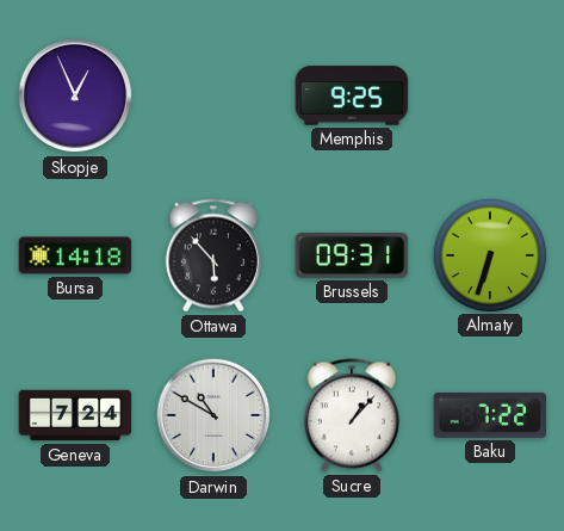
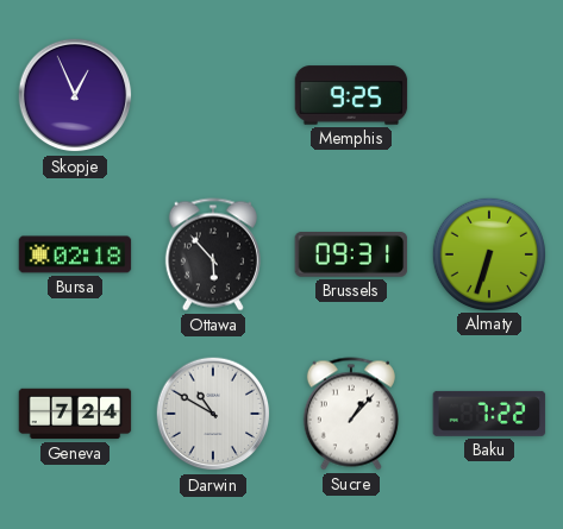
Bursa: 14:18 -> 02:18 (75, 254)
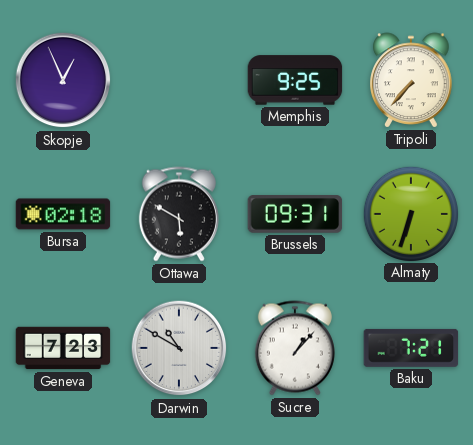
Tripoli: none -> 7:37 (411, 80)
Ottawa: 5:53 -> 5:50 (179, 214)
Geneva: 7:24 -> 7:23 (63, 348)
Baku: 7:22 -> 7:21 (411, 348)
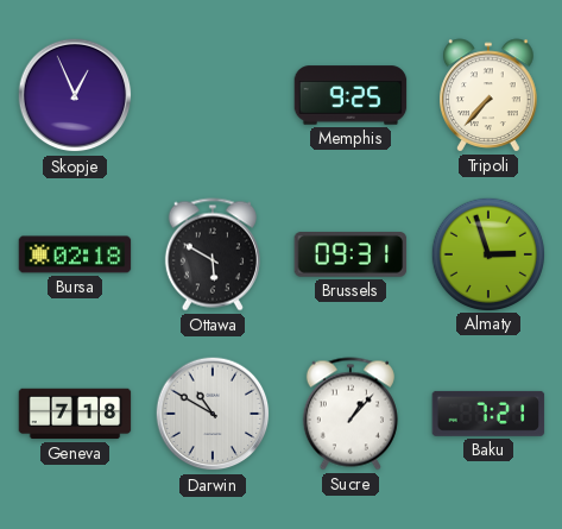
Almaty: 6:33 -> 2:57 (487, 253)
Geneva: 7:23 -> 7:18 (75, 414)
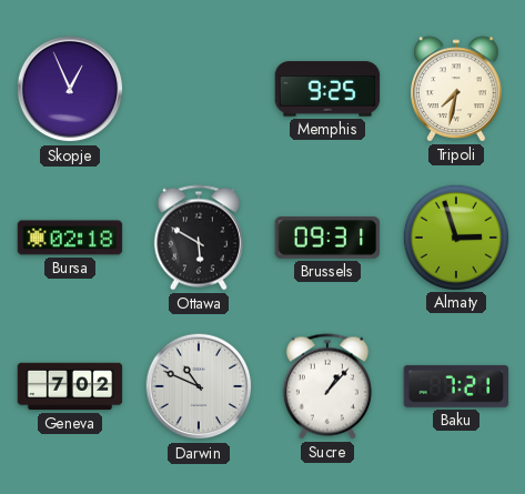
Tripoli: 7:37 -> 7:32 (456, 89)
Geneva: 7:18 -> 7:02 (70, 386)
Darwin: 10:50 -> 10:49 (199, 386)
